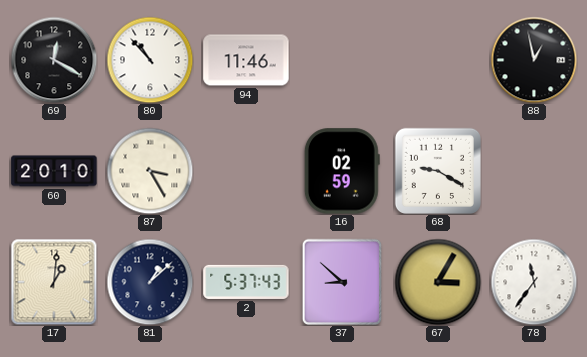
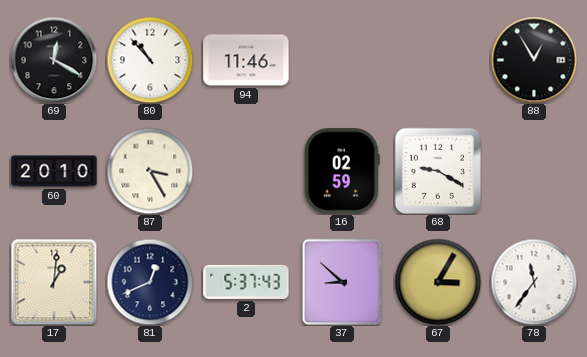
88: 12:58 -> 12:55 (534, 60)
81: 1:08 -> 12:41 (150, 282)
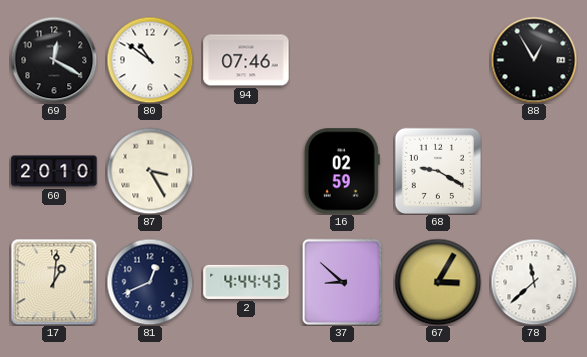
80: 10:53 -> 10:51 (150, 60)
94: 11:46 -> 07:46 (246, 60)
2: 5:37 -> 4:44 (246, 282)
78: 11:36 -> 11:38 (534, 282)
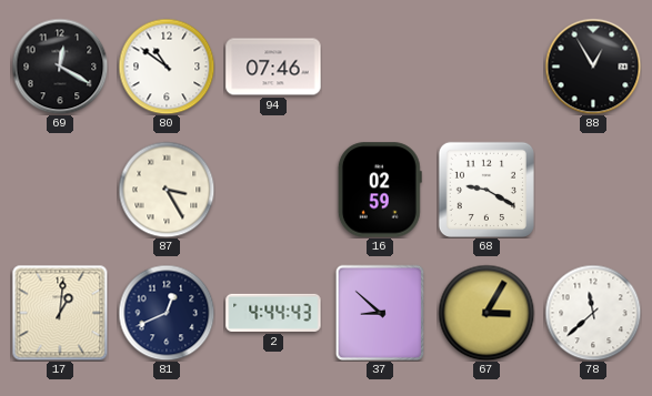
60: 20:10 -> none (54, 171)
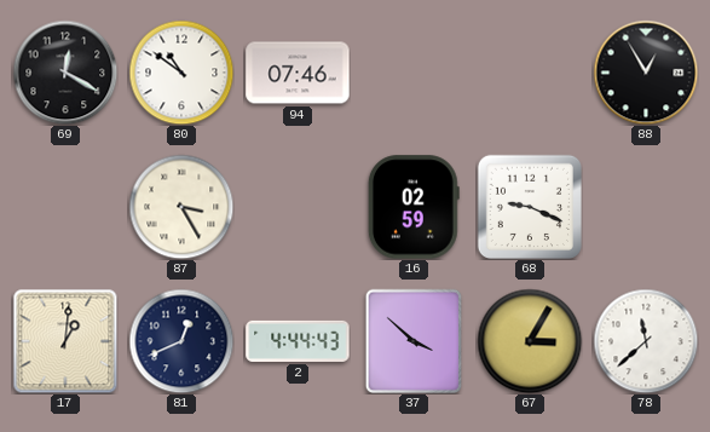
68: 9:20 -> 9:19 (530, 207)
37: 8:52 -> 3:52 (414, 341)
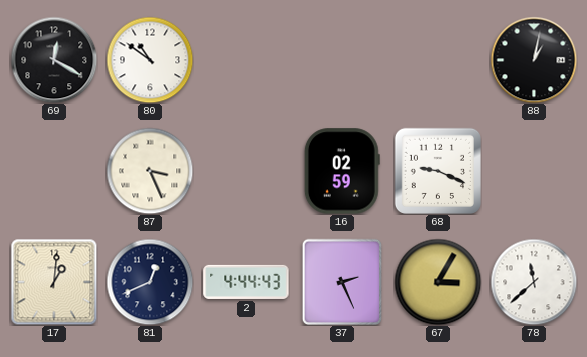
94: 07:46 -> none (298, 73)
88: 12:55 -> 1:02 (534, 60)
87: 3:25 -> 3:26 (150, 171)
37: 3:52 -> 2:26 (342, 282)
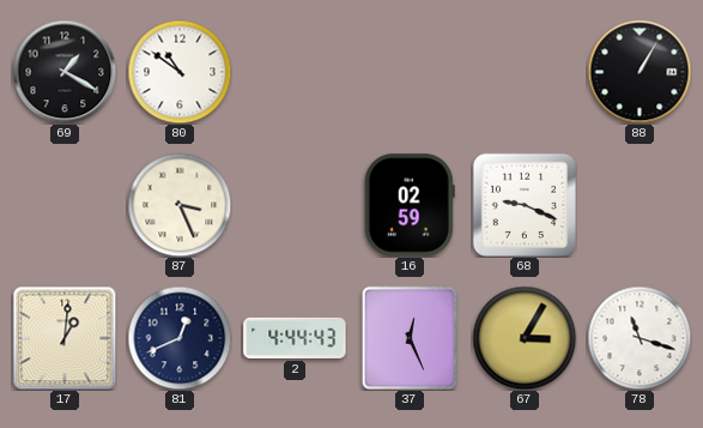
69: 12:20 -> 1:20 (65, 72)
88: 1:02 -> 1:05 (640, 72)
37: 2:26 -> 12:26 (410, 338)
78: 11:38 -> 11:18 (640, 338)
